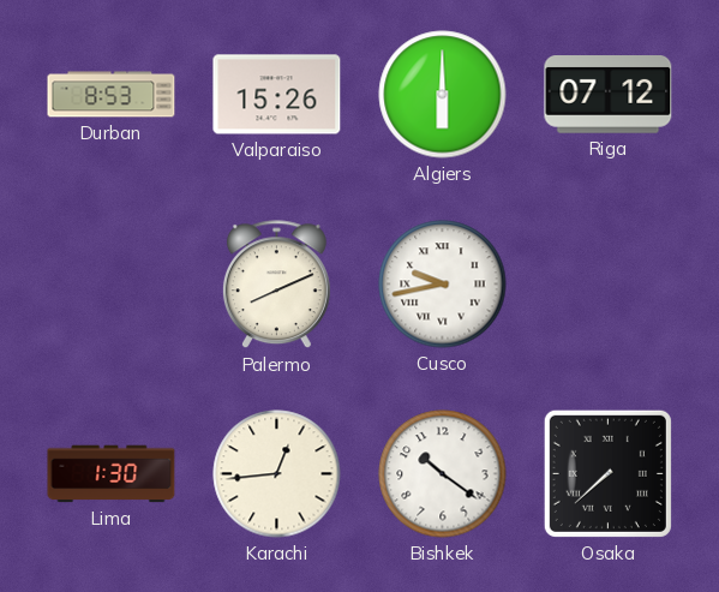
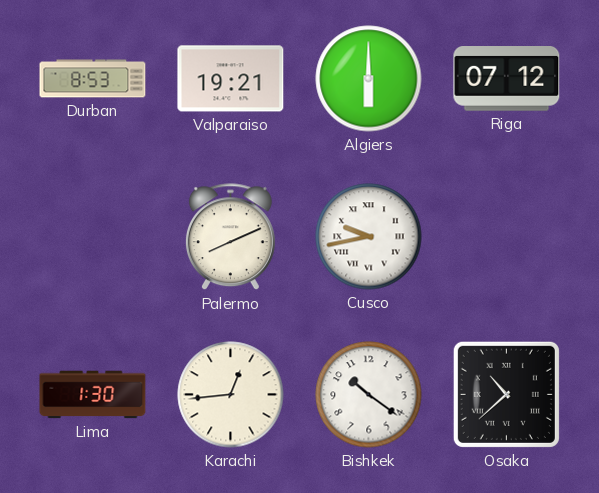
Valparaiso: 15:26 -> 19:21 (231, 79)
Osaka: 7:38 -> 10:38 (506, 394)
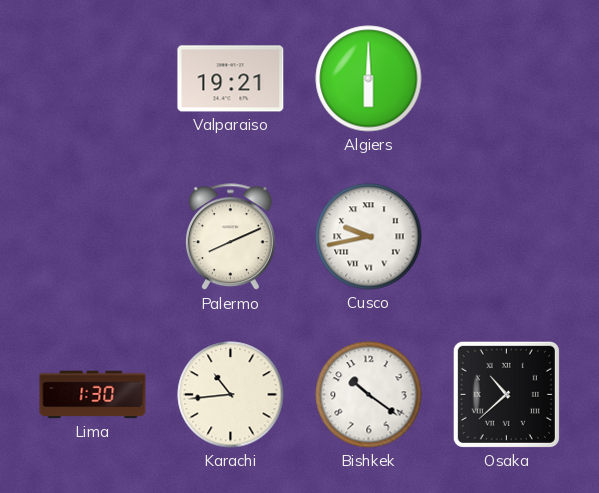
Durban: 8:53 -> none (93, 79)
Riga: 07:12 -> none (507, 79)
Karachi: 12:44 -> 10:44 (231, 395)
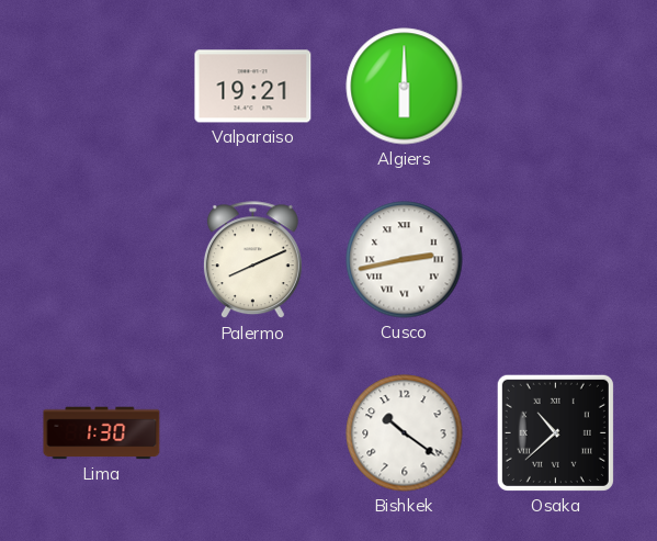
Cusco: 9:43 -> 2:43 (405, 260)
Karachi: 10:44 -> none (231, 395)
